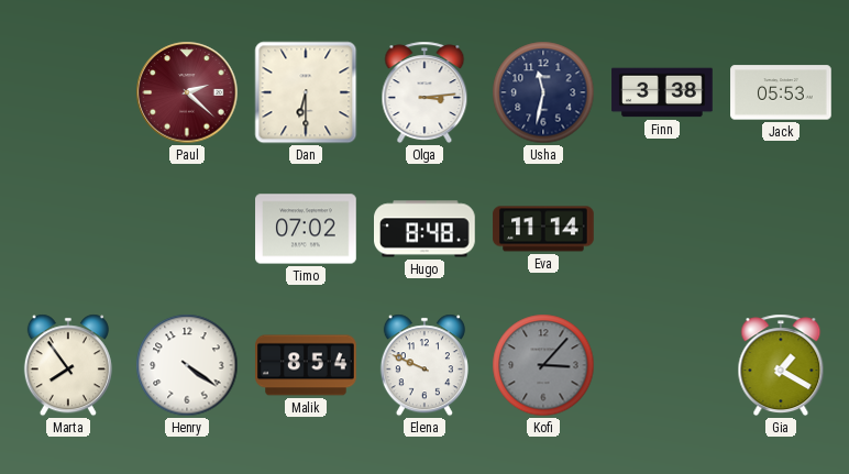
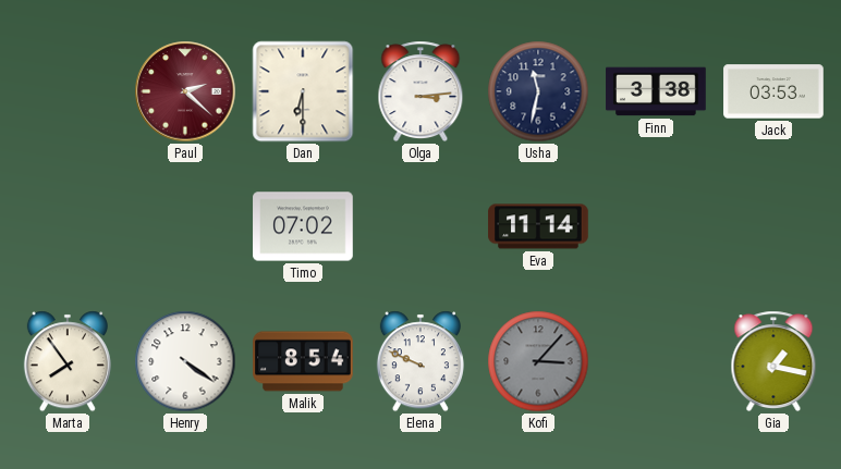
Jack: 05:53 -> 03:53 (773, 91)
Hugo: 8:48 -> none (426, 229)
Gia: 1:20 -> 1:17 (773, 361)
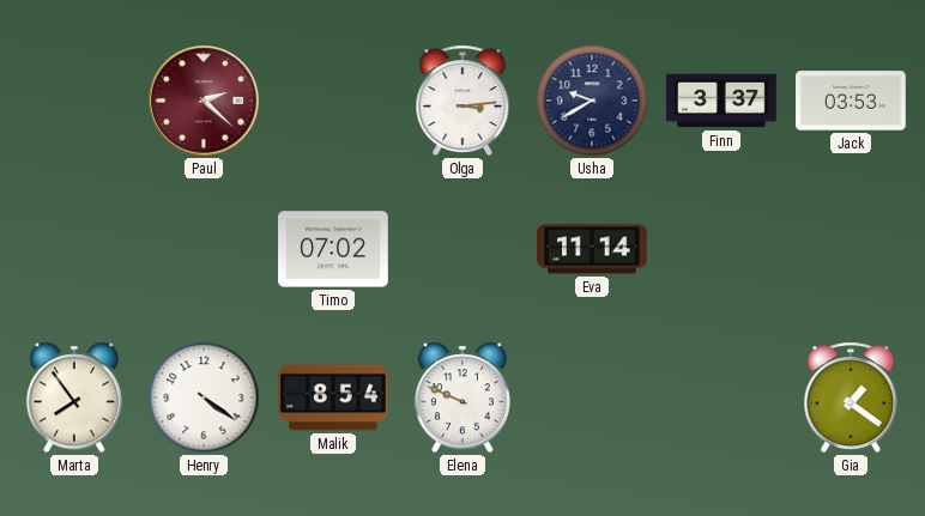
Dan: 6:30 -> none (303, 91)
Usha: 11:32 -> 9:40 (592, 101)
Finn: 3:38 -> 3:37 (721, 101)
Kofi: 3:07 -> none (538, 361)
Gia: 1:17 -> 1:21 (851, 397)
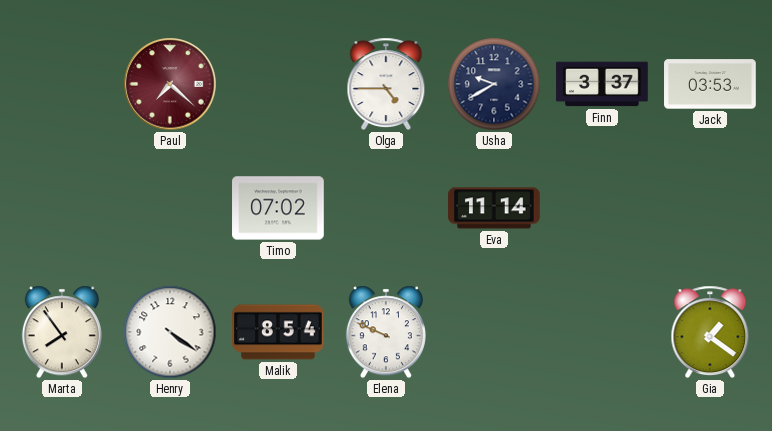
Paul: 2:22 -> 7:22 (170, 84)
Olga: 3:14 -> 4:45 (386, 84)
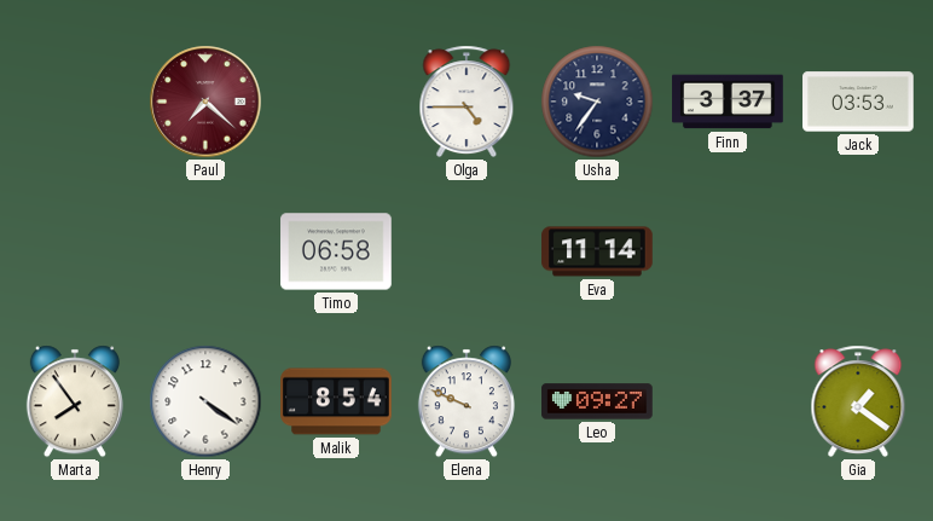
Usha: 9:40 -> 9:36 (597, 102)
Timo: 07:02 -> 06:58 (336, 251)
Leo: none -> 09:27 (597, 401)
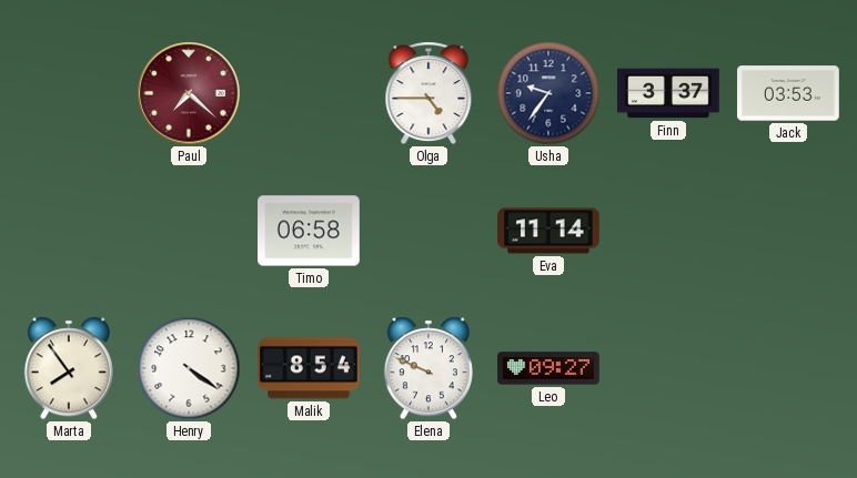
Gia: 1:21 -> none (858, 401)
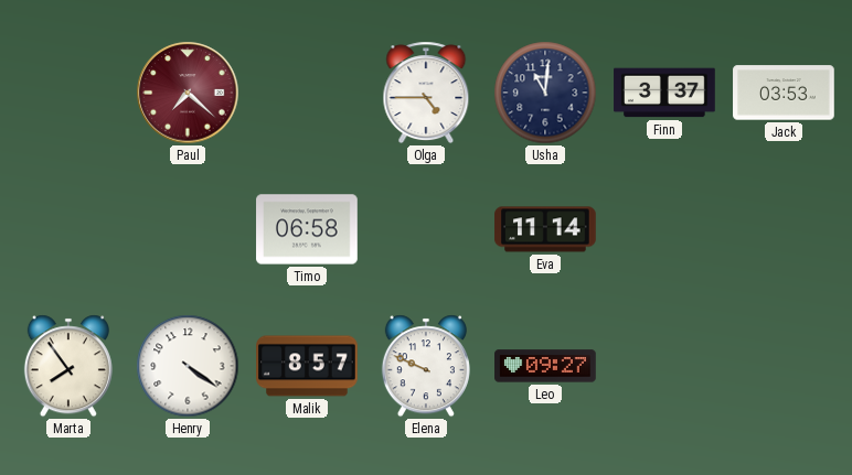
Usha: 9:36 -> 11:01 (545, 93)
Malik: 8:54 -> 8:57 (307, 366)
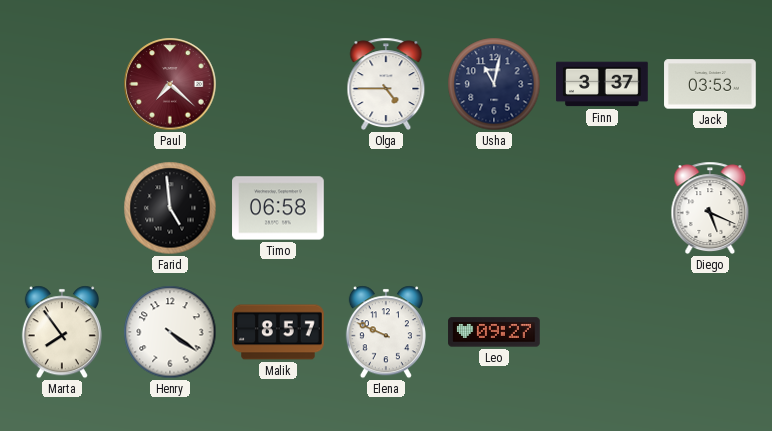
Usha: 11:01 -> 11:02 (494, 84)
Farid: none -> 4:59 (170, 208)
Eva: 11:14 -> none (545, 229)
Diego: none -> 5:19 (710, 208)
